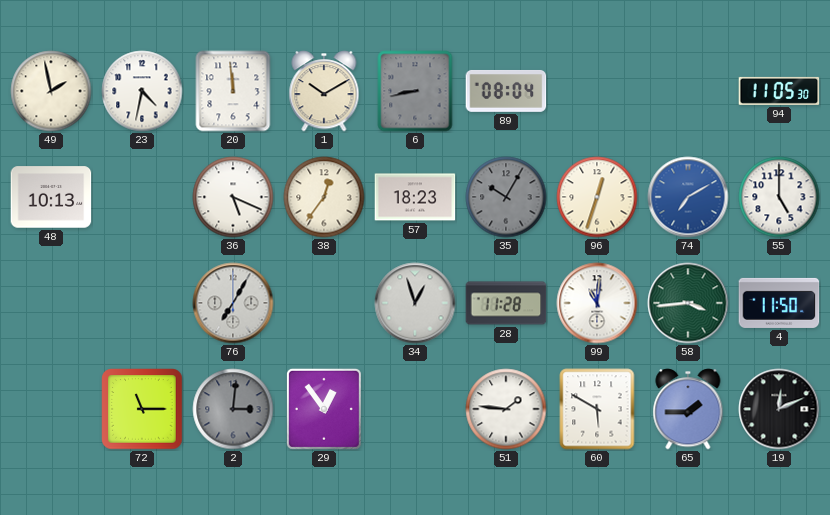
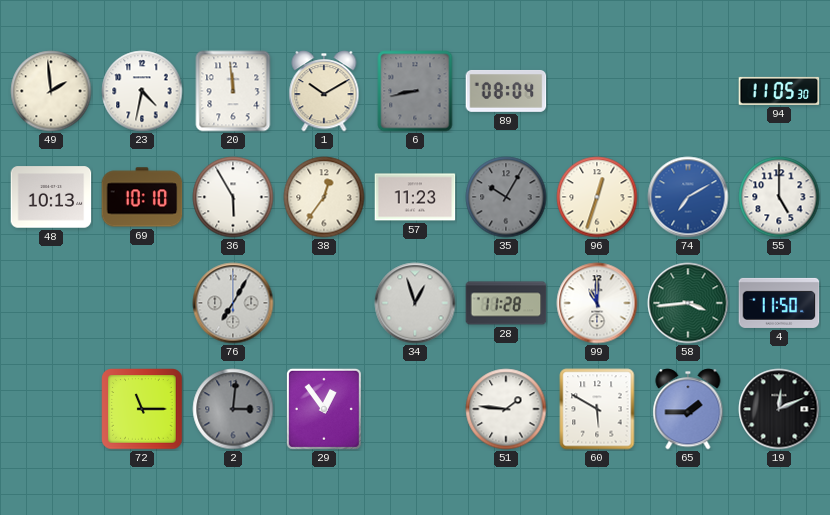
49: 1:58 -> 1:59 (51, 91)
69: none -> 10:10 (142, 197)
36: 5:19 -> 5:55 (233, 197)
57: 18:23 -> 11:23 (415, 197)
99: 11:01 -> 11:00 (597, 303)
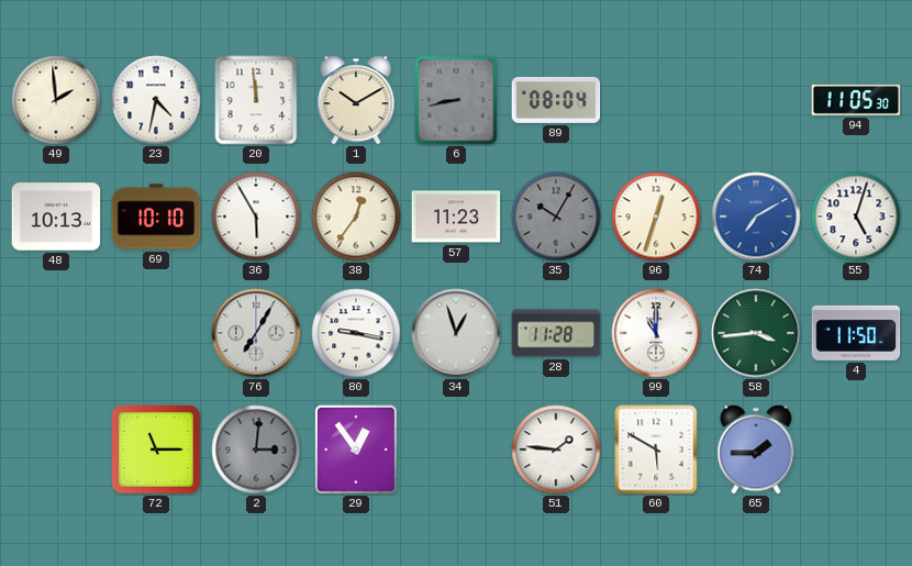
55: 5:00 -> 5:03 (856, 217)
80: none -> 9:17 (356, 333)
19: 12:11 -> none (779, 409)
